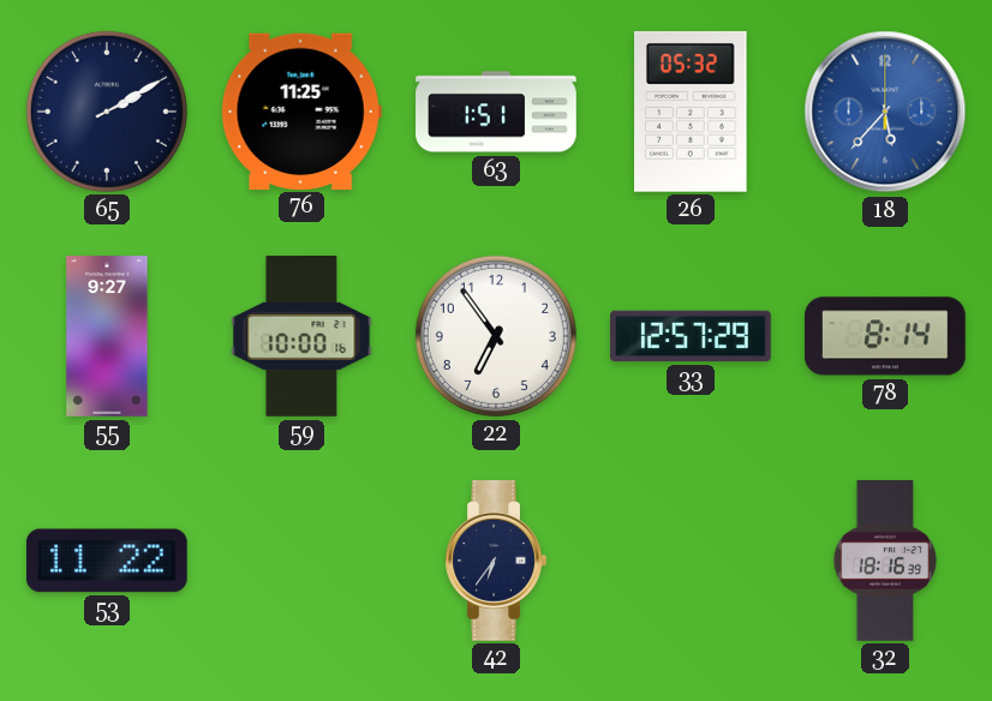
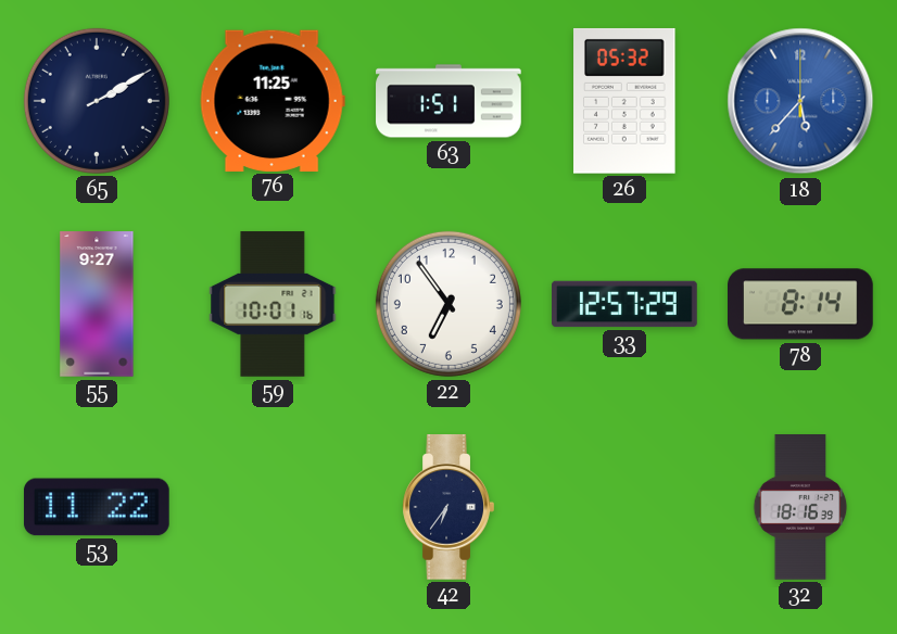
59: 10:00 -> 10:01 (273, 304)
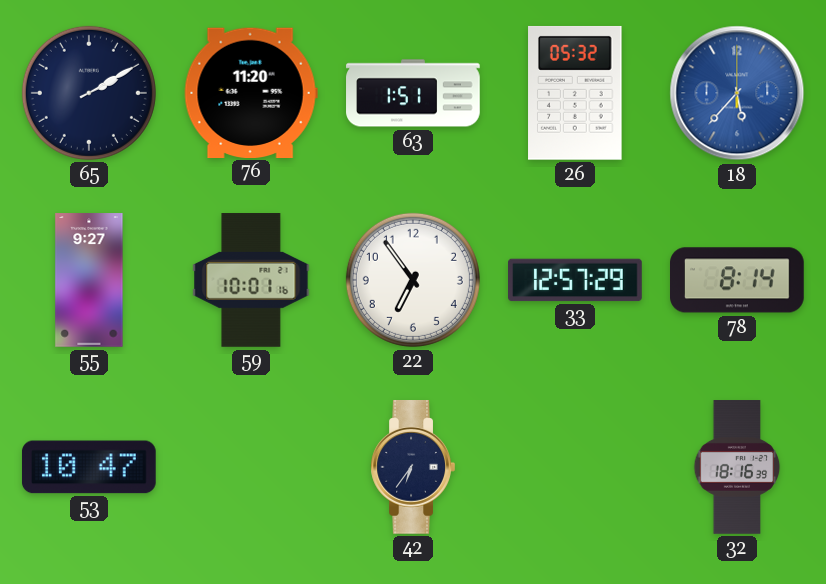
76: 11:25 -> 11:20 (251, 92)
53: 11:22 -> 10:47 (89, 467)
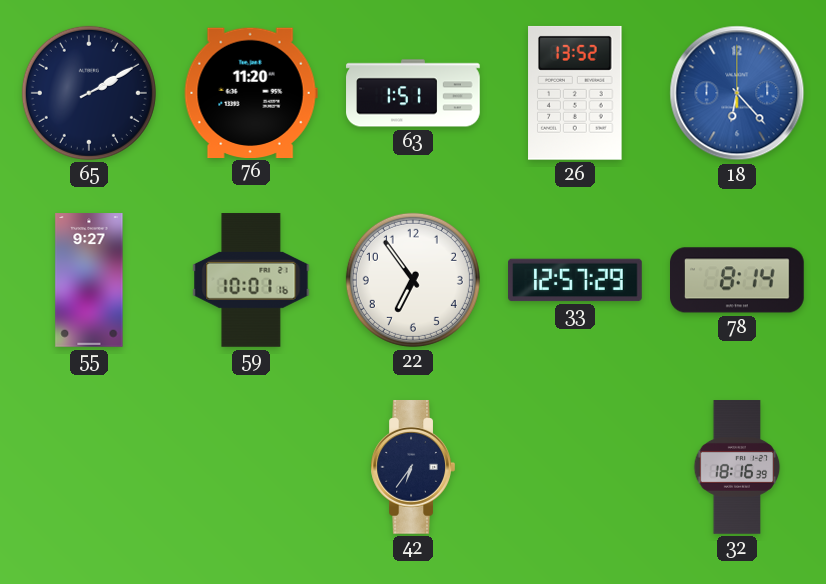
26: 05:32 -> 13:52 (575, 93)
18: 5:37 -> 6:23 (737, 93)
53: 10:47 -> none (89, 467)
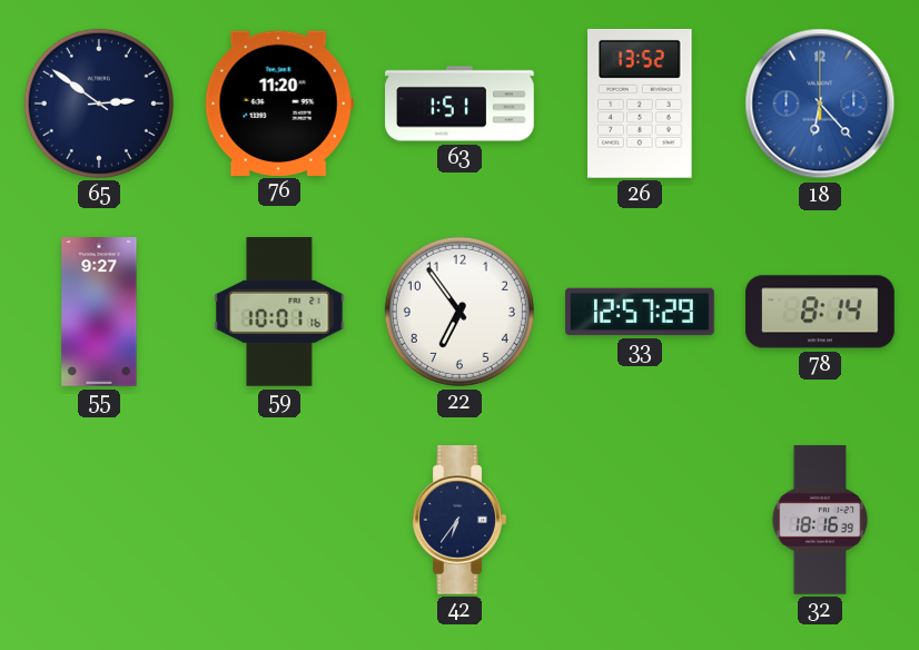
65: 2:10 -> 2:51 (99, 104)
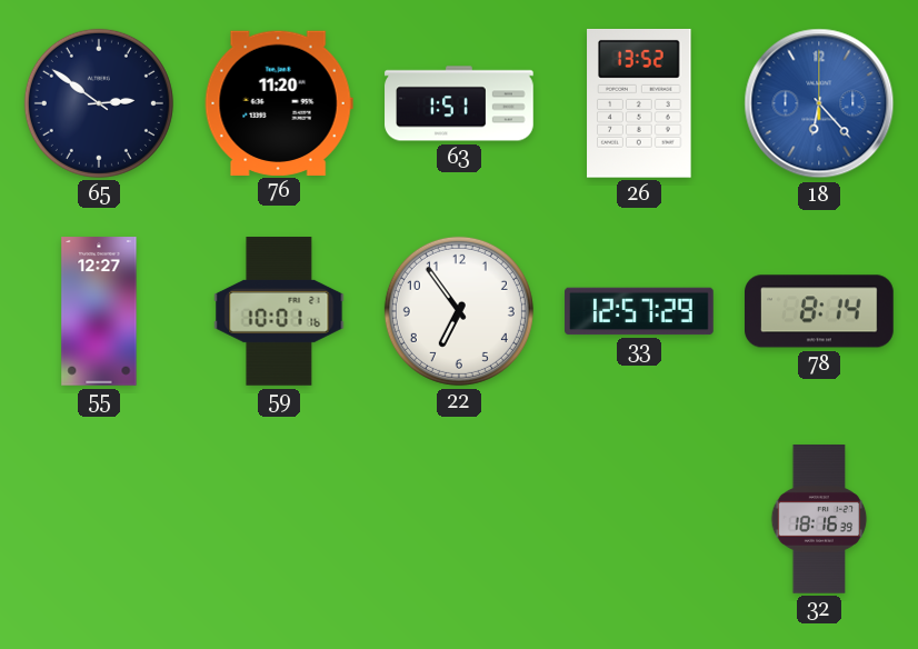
55: 9:27 -> 12:27 (99, 311)
42: 6:36 -> none (459, 521)
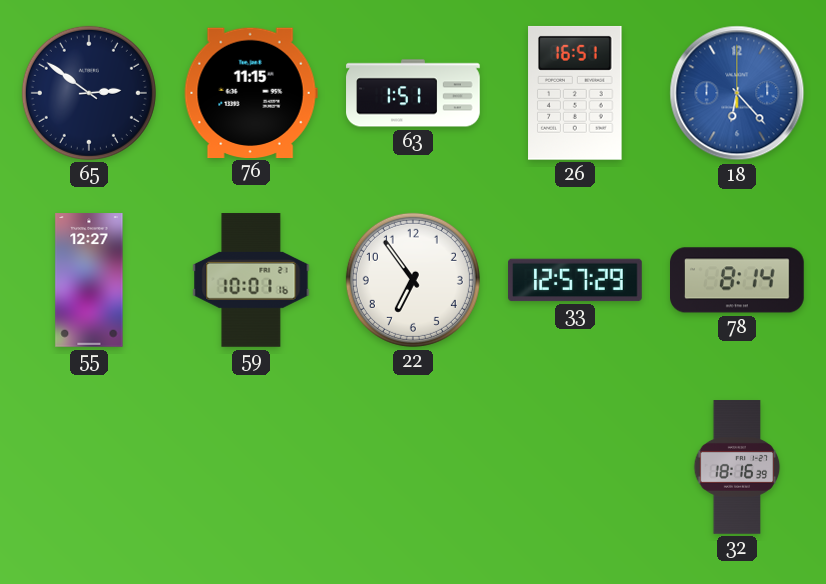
76: 11:20 -> 11:15 (251, 92)
26: 13:52 -> 16:51 (575, 93)
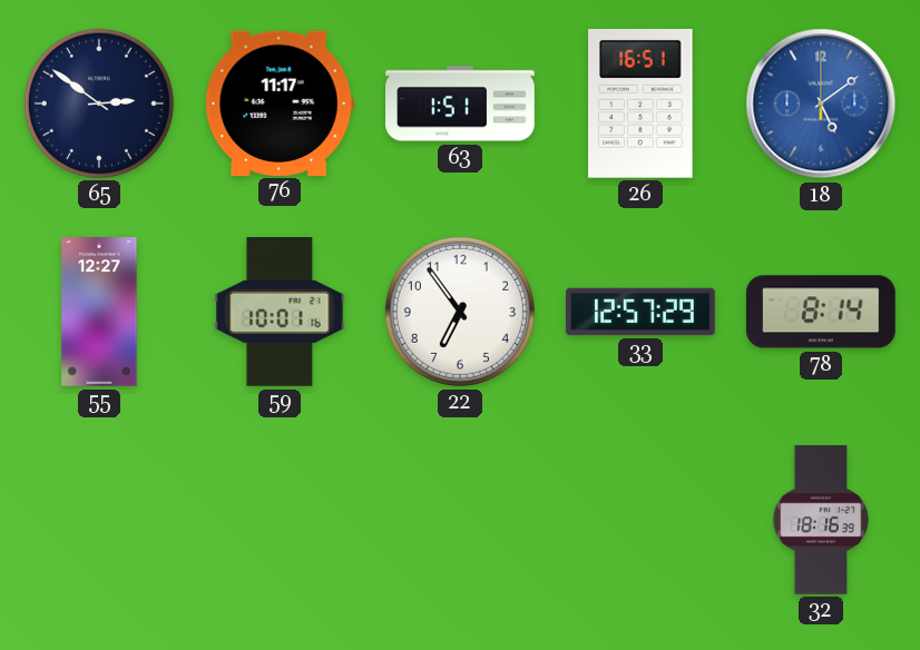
76: 11:15 -> 11:17 (280, 102)
18: 6:23 -> 5:09 (821, 104)
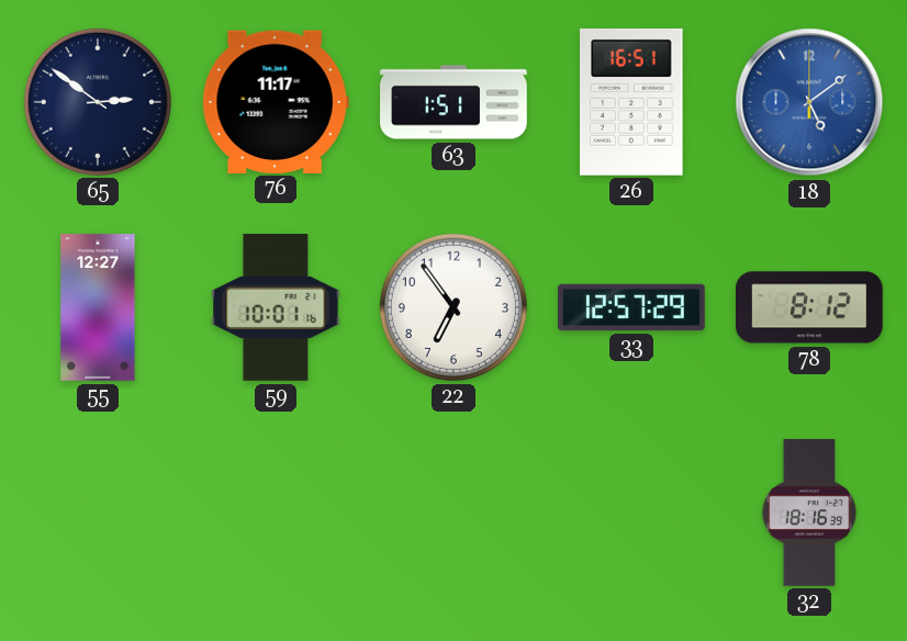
78: 8:14 -> 8:12 (810, 307)
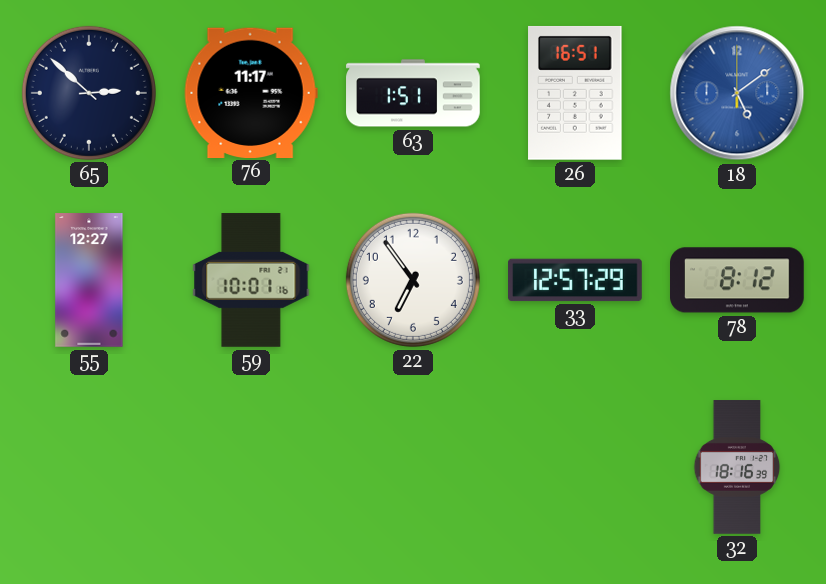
65: 2:51 -> 2:52 (89, 93)
